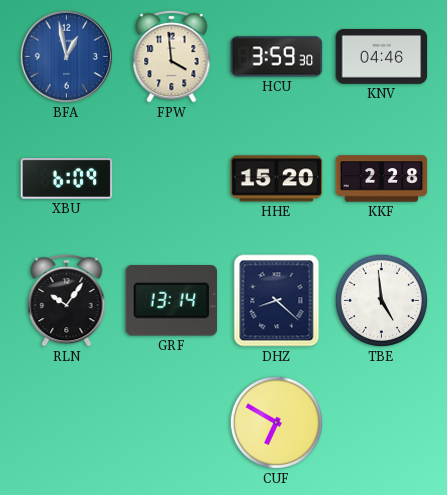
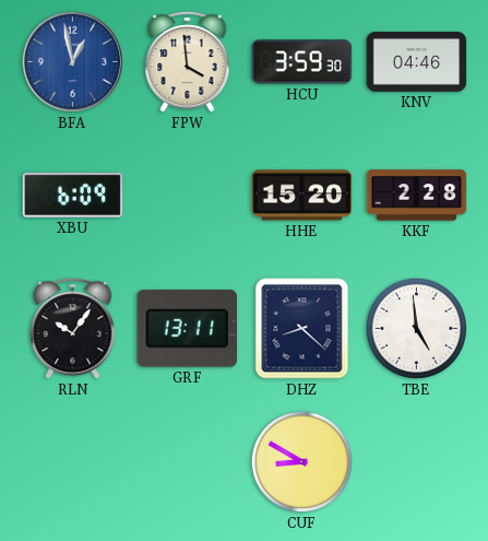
GRF: 13:14 -> 13:11 (187, 329)
CUF: 6:50 -> 8:50 (301, 461)
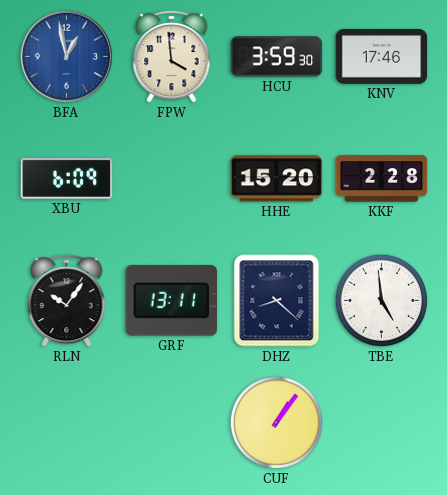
KNV: 04:46 -> 17:46 (382, 57)
CUF: 8:50 -> 1:06 (276, 422)
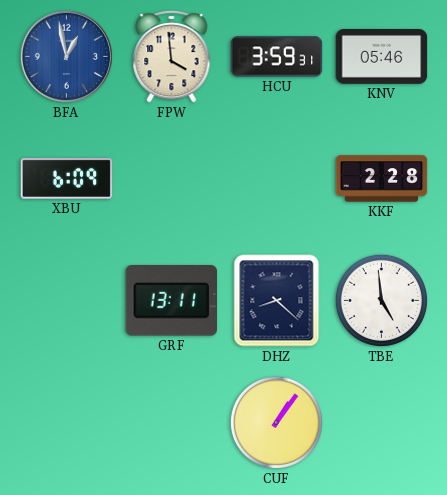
HCU: 3:59:30 -> 3:59:31 (277, 57)
KNV: 17:46 -> 05:46 (382, 57)
HHE: 15:20 -> none (277, 179)
RLN: 10:06 -> none (67, 300)
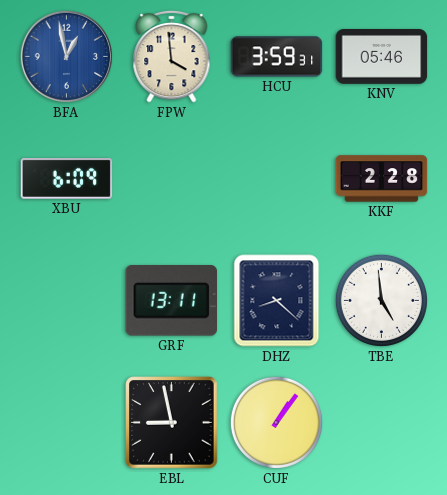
EBL: none -> 8:58 (172, 423)
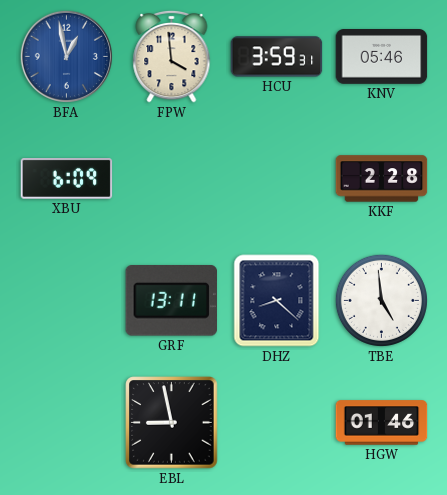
CUF: 1:06 -> none (276, 422)
HGW: none -> 01:46 (382, 423)
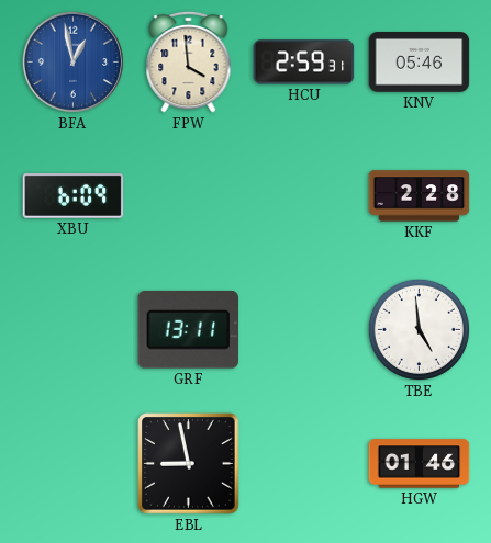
HCU: 3:59 -> 2:59 (304, 63)
DHZ: 8:22 -> none (277, 301)
